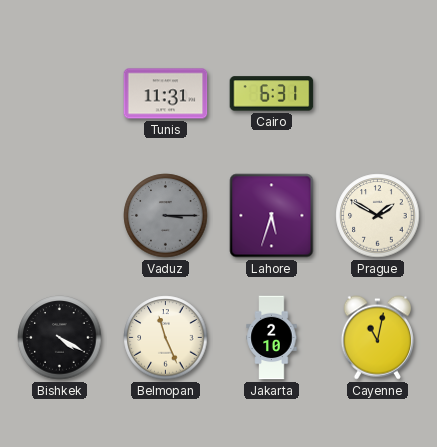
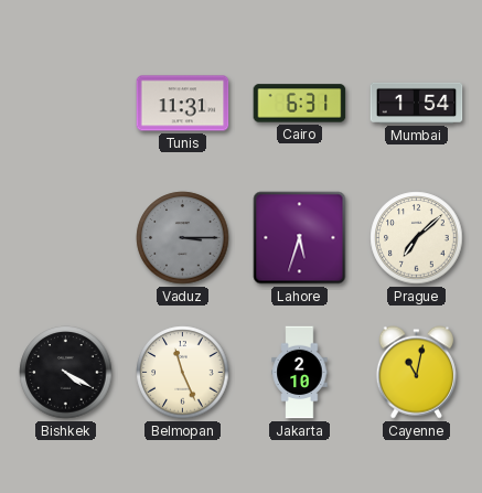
Mumbai: none -> 1:54 (417, 103)
Prague: 1:50 -> 7:08 (417, 238)
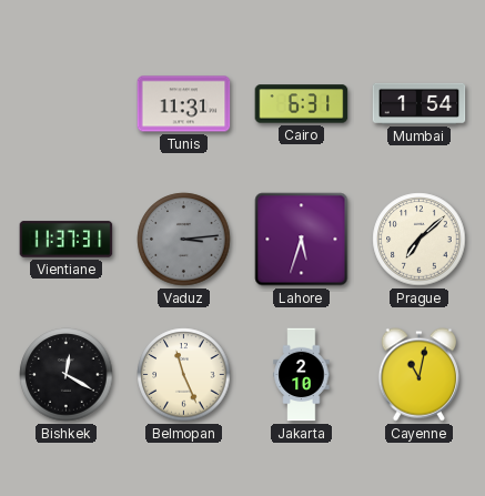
Vientiane: none -> 11:37 (67, 240)
Vaduz: 3:15 -> 3:14 (184, 240)
Bishkek: 4:20 -> 12:20 (67, 375)
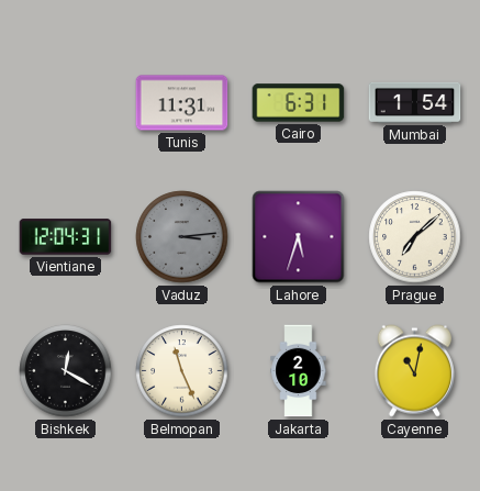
Vientiane: 11:37 -> 12:04 (66, 237)
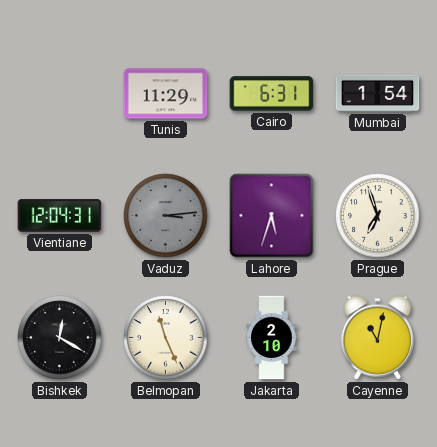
Tunis: 11:31 -> 11:29 (166, 94)
Prague: 7:08 -> 6:57 (378, 216)
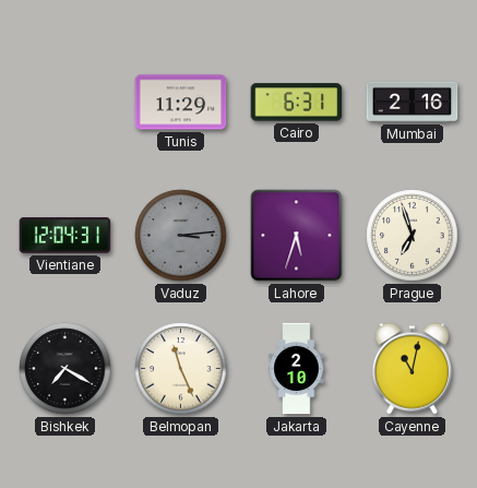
Mumbai: 1:54 -> 2:16 (413, 102)
Bishkek: 12:20 -> 7:20 (65, 369)
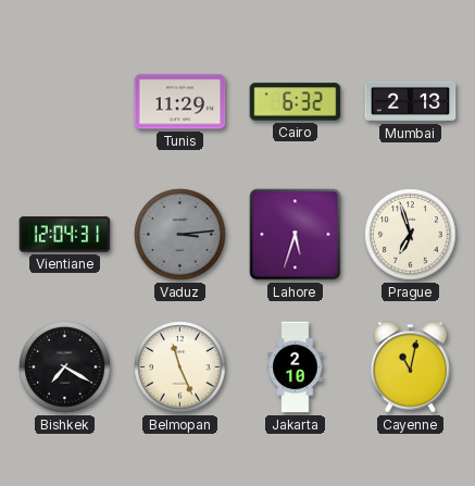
Cairo: 6:31 -> 6:32 (296, 102)
Mumbai: 2:16 -> 2:13 (411, 101)
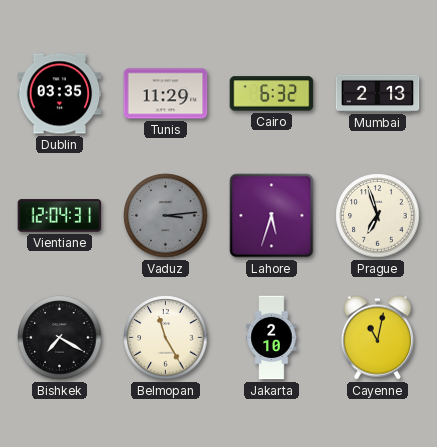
Dublin: none -> 03:35 (60, 94)
Belmopan: 11:26 -> 11:25 (166, 338)
